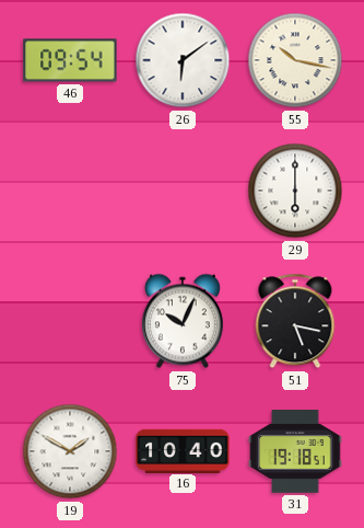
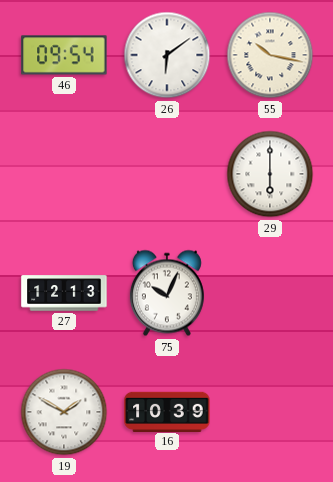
27: none -> 12:13 (64, 293)
51: 5:17 -> none (295, 321)
16: 10:40 -> 10:39 (167, 411)
31: 19:18 -> none (295, 452)
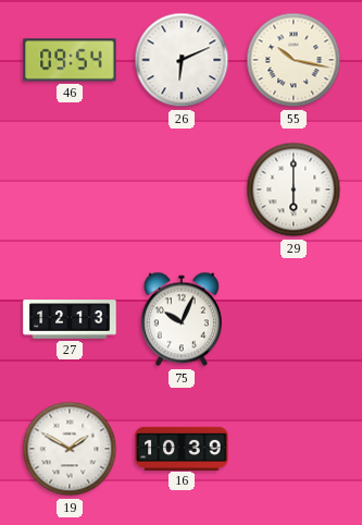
26: 6:09 -> 6:11 (182, 60)
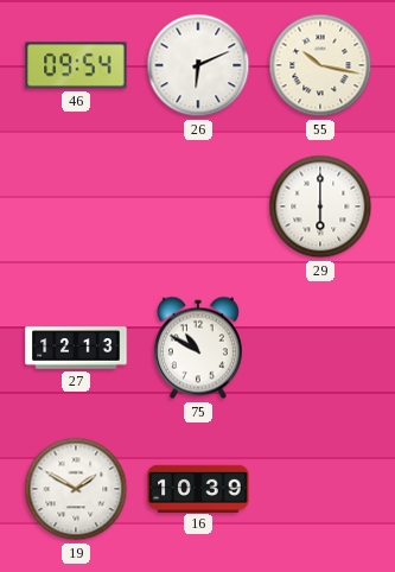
75: 10:04 -> 10:50 (198, 348)
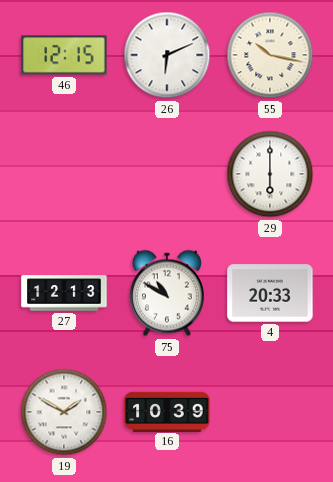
46: 09:54 -> 12:15 (64, 55)
4: none -> 20:33 (270, 293)
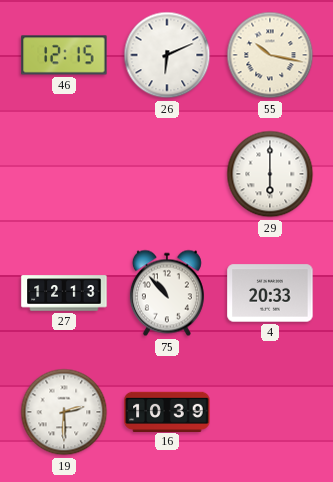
75: 10:50 -> 10:53 (167, 293)
19: 1:50 -> 2:30 (64, 412)
